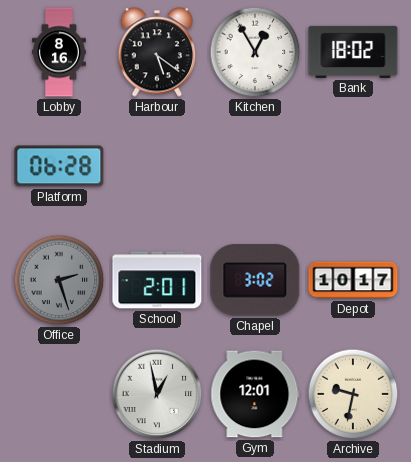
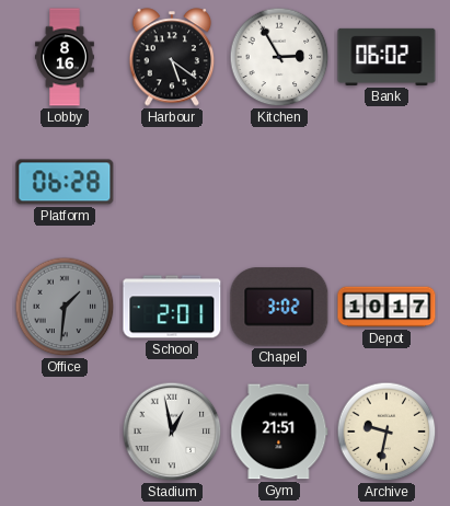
Kitchen: 12:55 -> 2:55 (279, 57)
Bank: 18:02 -> 06:02 (386, 57)
Office: 2:27 -> 1:31 (65, 307)
Gym: 12:01 -> 21:51 (279, 432)
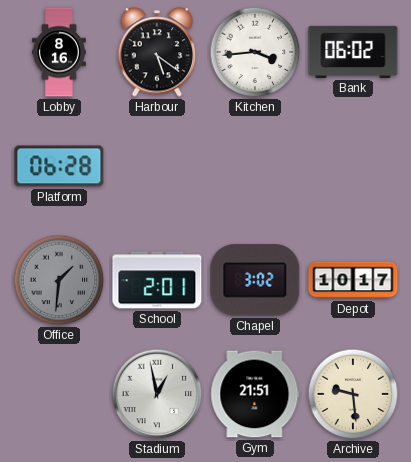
Kitchen: 2:55 -> 3:44 (255, 52)
Archive: 9:32 -> 9:29 (353, 394)
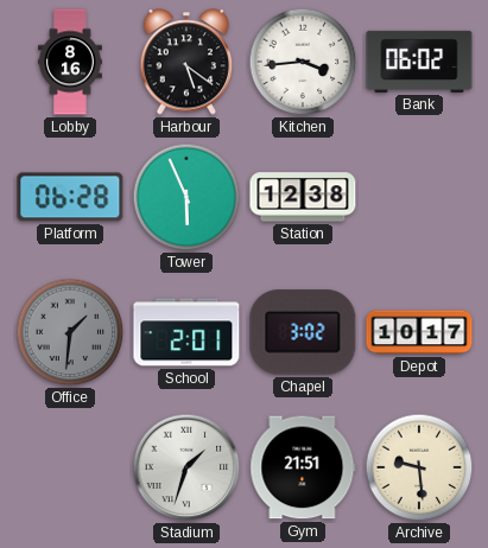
Tower: none -> 5:56 (186, 197)
Station: none -> 12:38 (303, 197)
Stadium: 12:58 -> 1:33 (186, 467)
